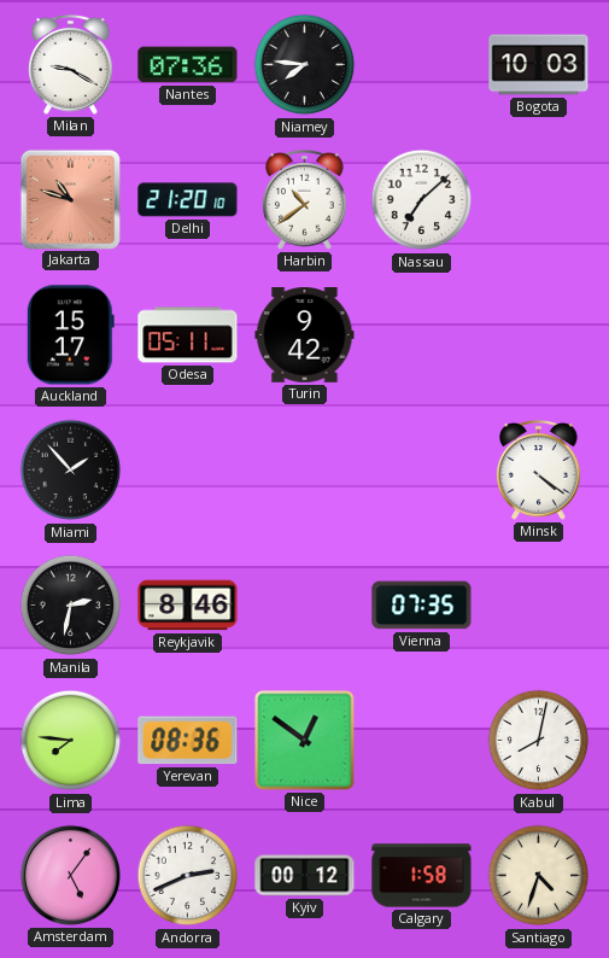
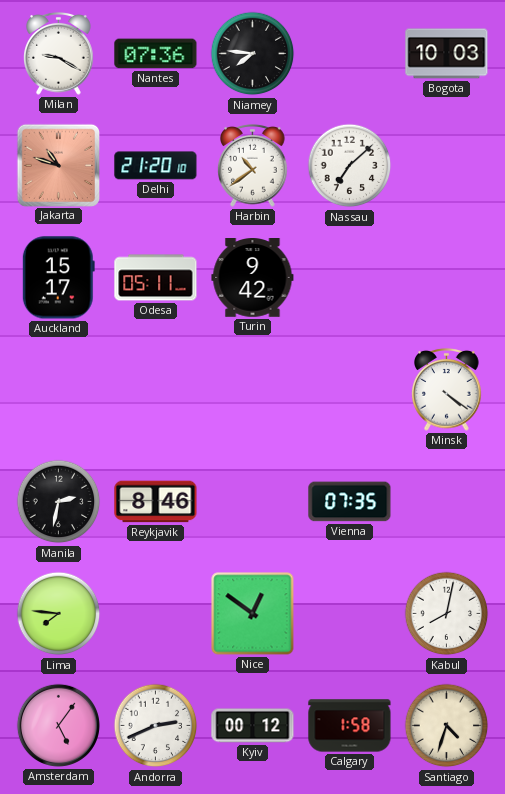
Miami: 1:53 -> none (71, 471)
Yerevan: 08:36 -> none (188, 741)
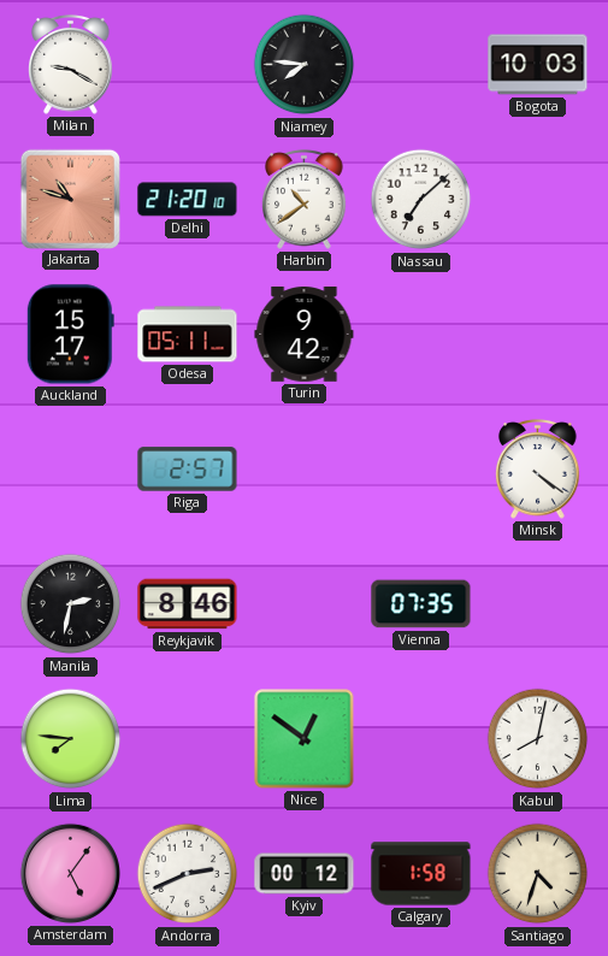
Nantes: 07:36 -> none (156, 54)
Riga: none -> 2:57 (188, 470)
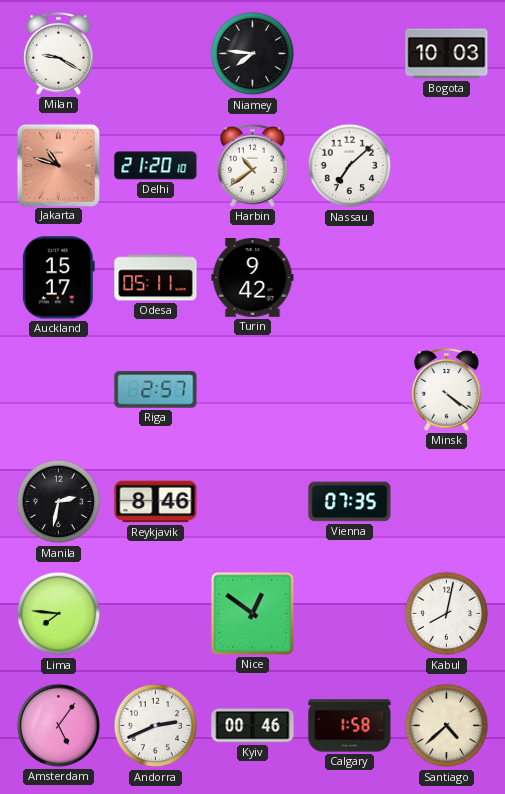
Kyiv: 00:12 -> 00:46 (253, 726)
Santiago: 4:33 -> 4:38 (447, 726)
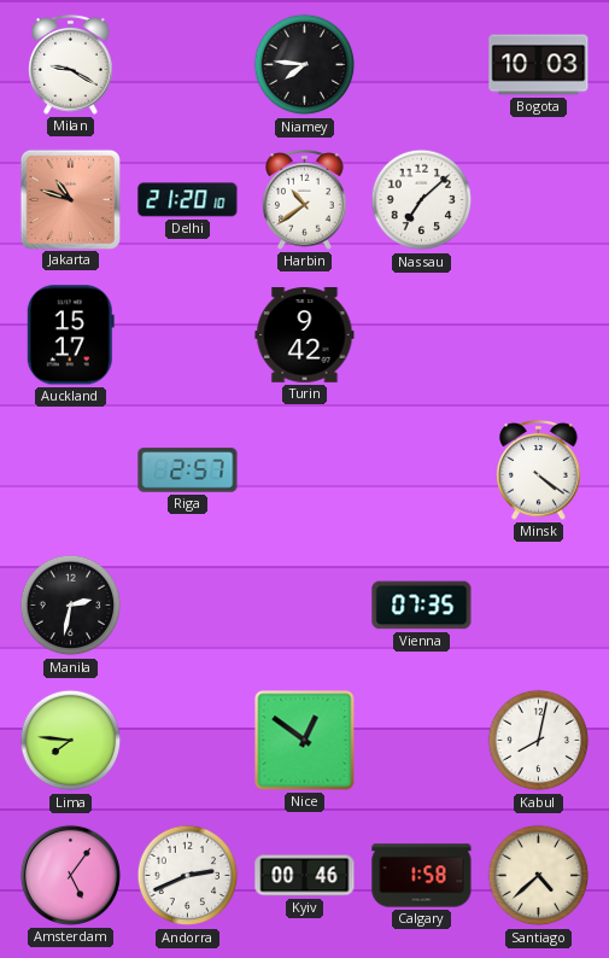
Odesa: 05:11 -> none (156, 278)
Reykjavik: 8:46 -> none (156, 502)
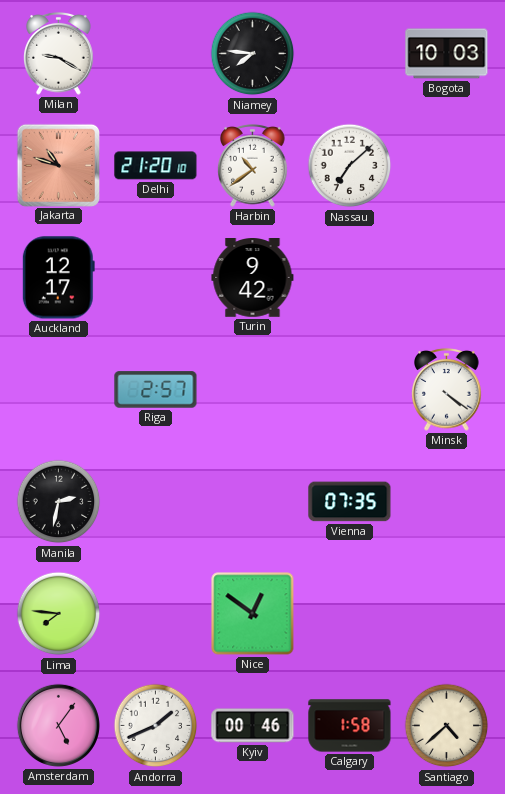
Auckland: 15:17 -> 12:17 (58, 278)
Kabul: 8:02 -> none (539, 741)
Andorra: 2:41 -> 1:41 (156, 726)
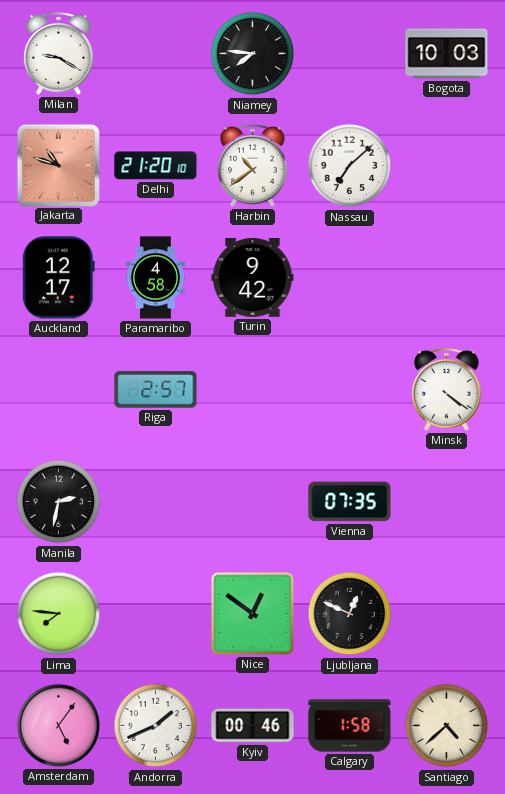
Paramaribo: none -> 4:58 (155, 278)
Ljubljana: none -> 12:49 (350, 614)
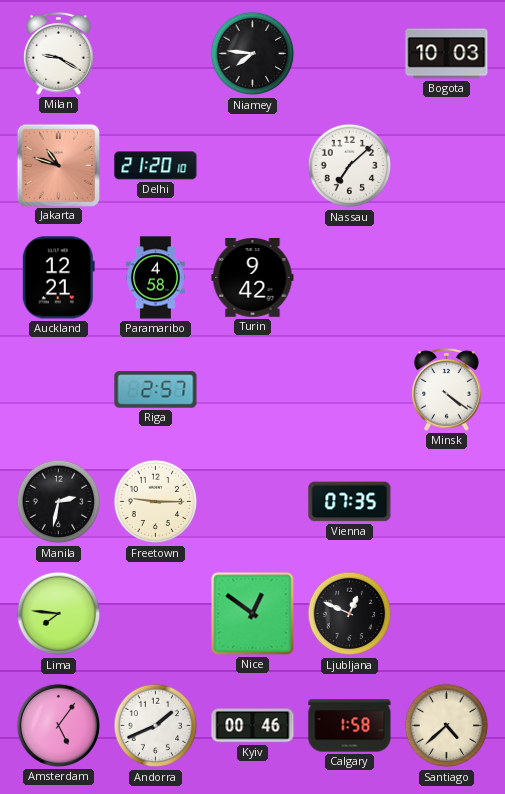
Harbin: 10:39 -> none (253, 166)
Auckland: 12:17 -> 12:21 (58, 278)
Freetown: none -> 9:15 (156, 502)
